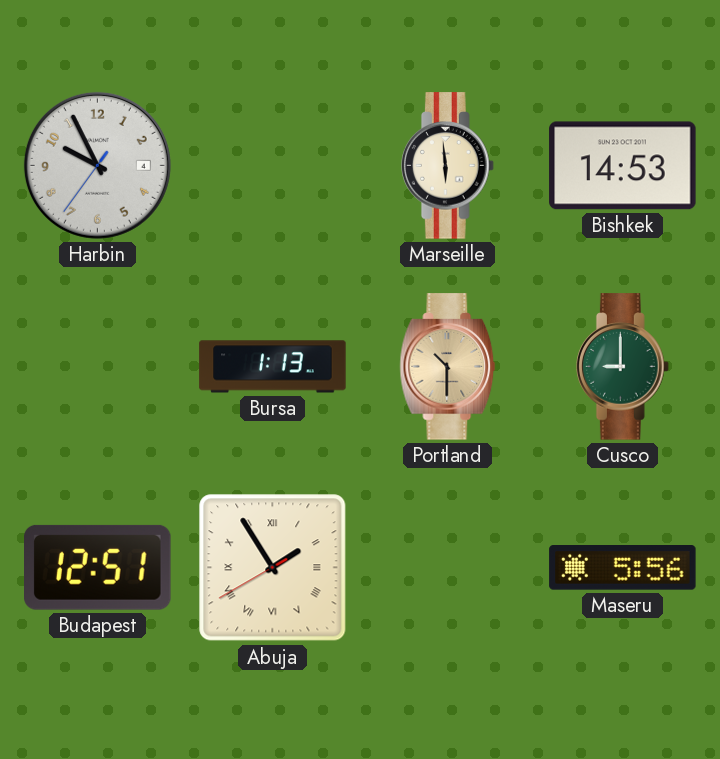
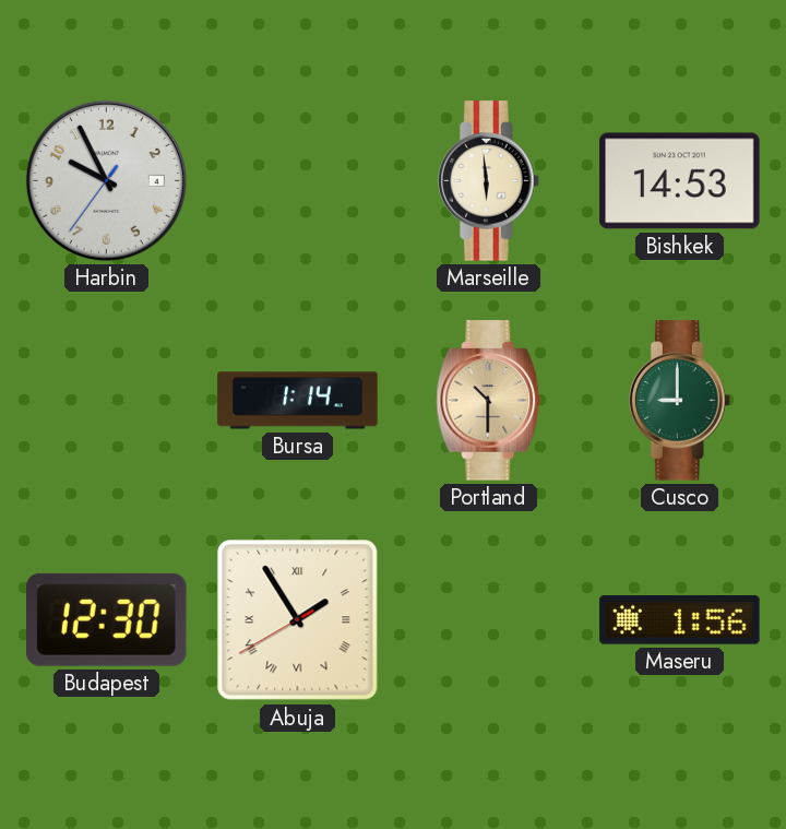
Bursa: 1:13 -> 1:14 (298, 401)
Budapest: 12:51 -> 12:30 (107, 619)
Maseru: 5:56 -> 1:56 (680, 620)
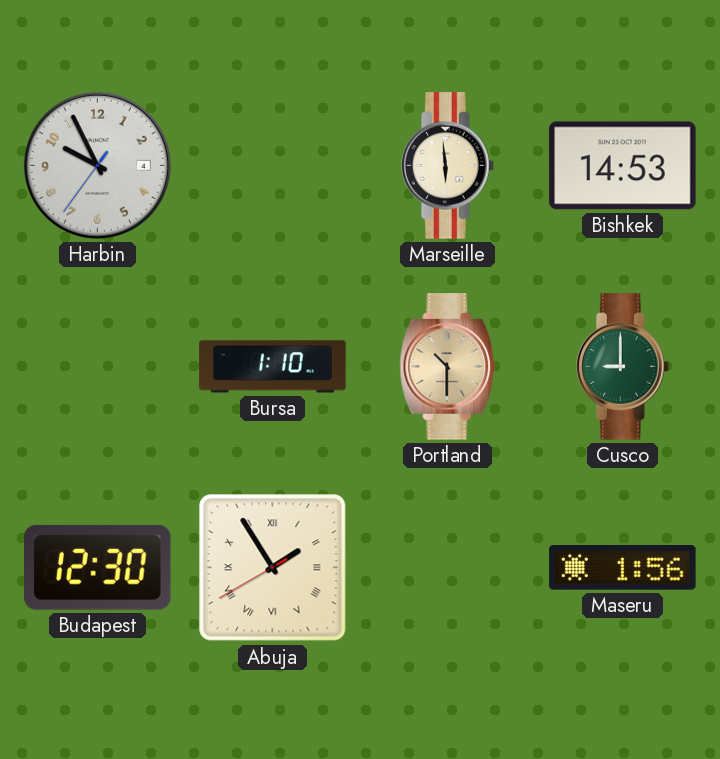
Bursa: 1:14 -> 1:10 (273, 367)
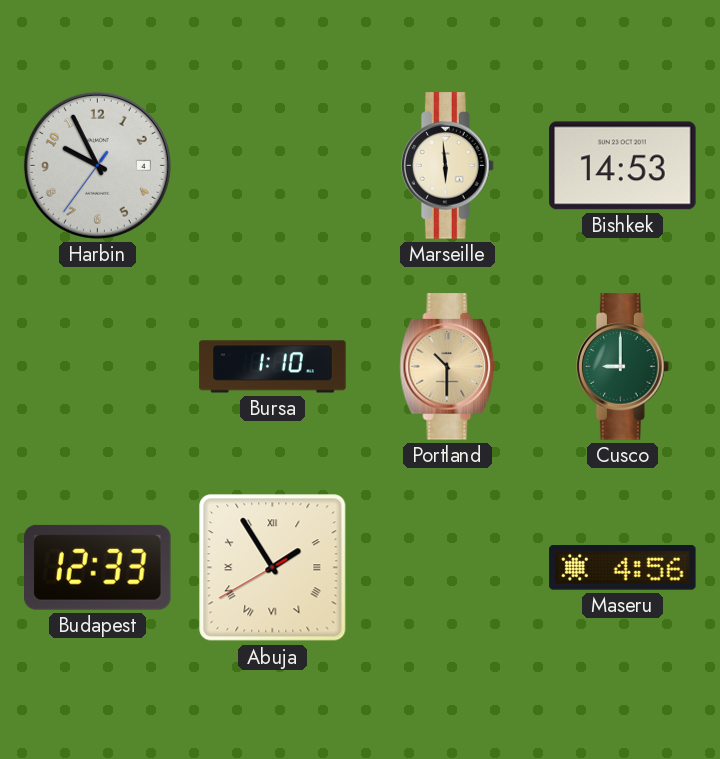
Budapest: 12:30 -> 12:33 (98, 567)
Maseru: 1:56 -> 4:56 (623, 568)
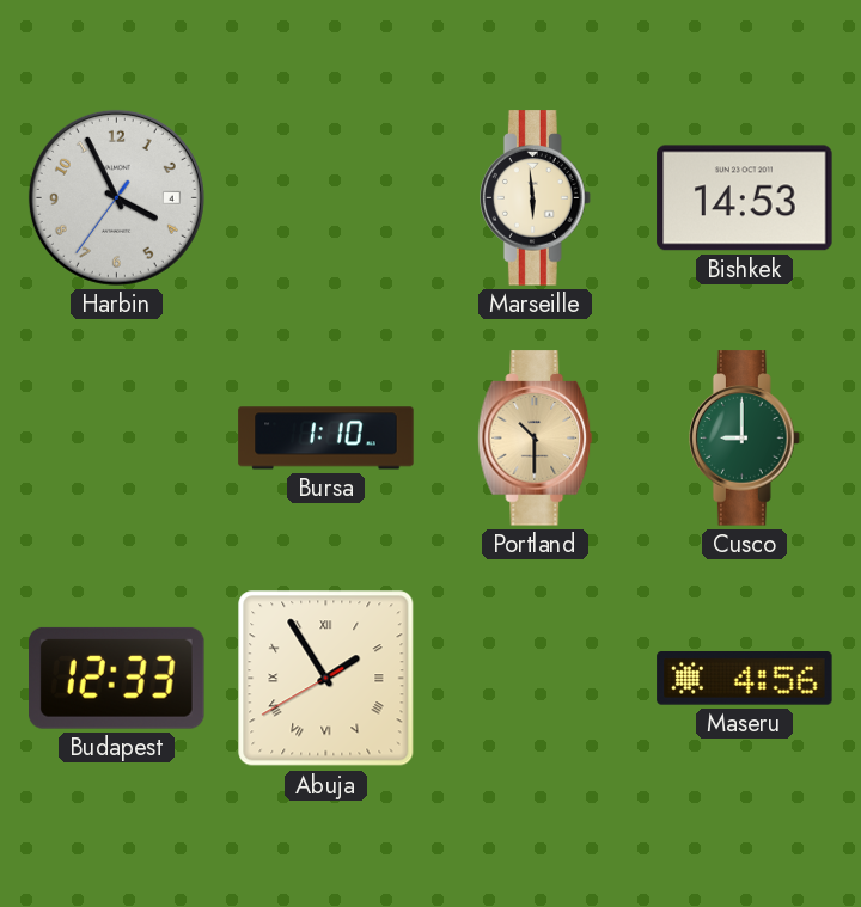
Harbin: 9:55 -> 3:55 (116, 197)
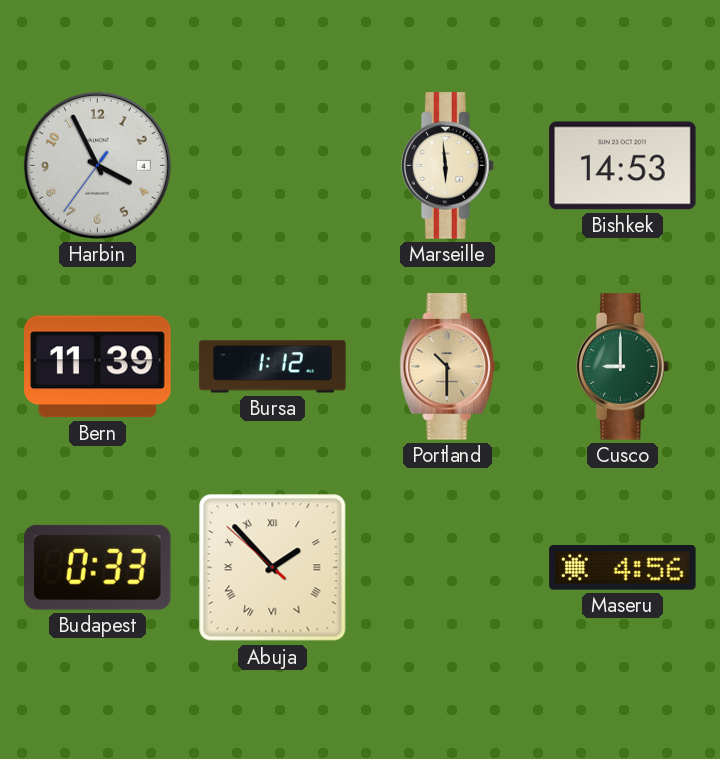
Bern: none -> 11:39 (98, 367)
Bursa: 1:10 -> 1:12 (273, 367)
Budapest: 12:33 -> 0:33 (98, 567)
Abuja: 1:54 -> 1:52 (273, 568)
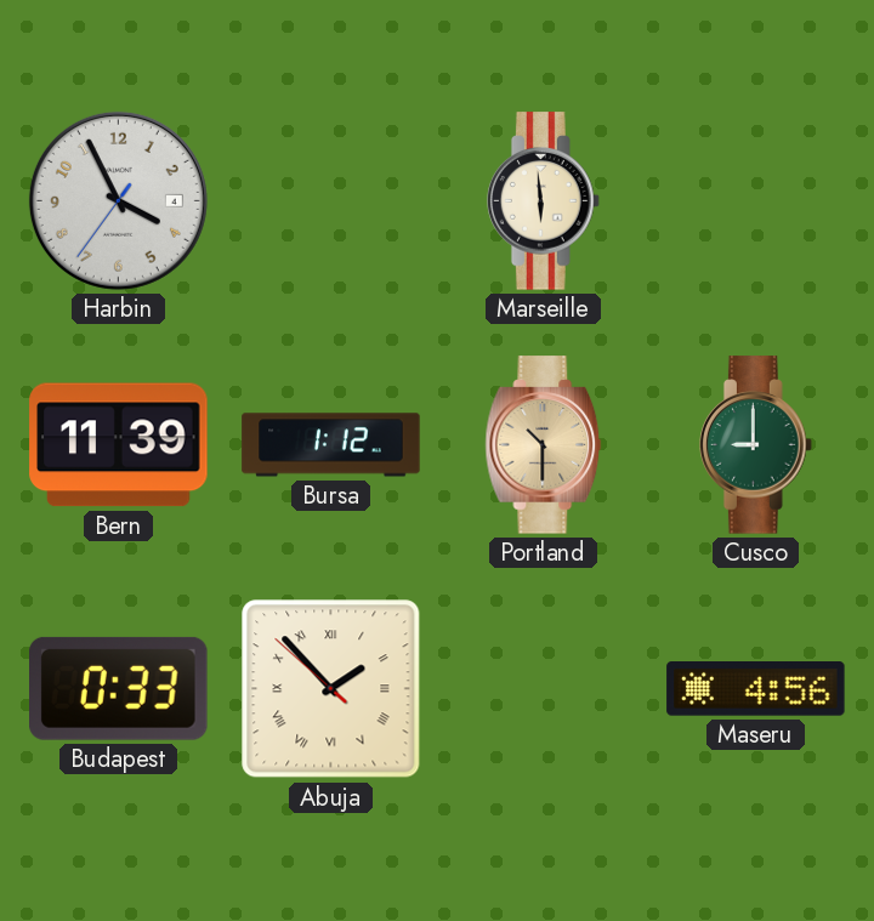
Bishkek: 14:53 -> none (623, 166)
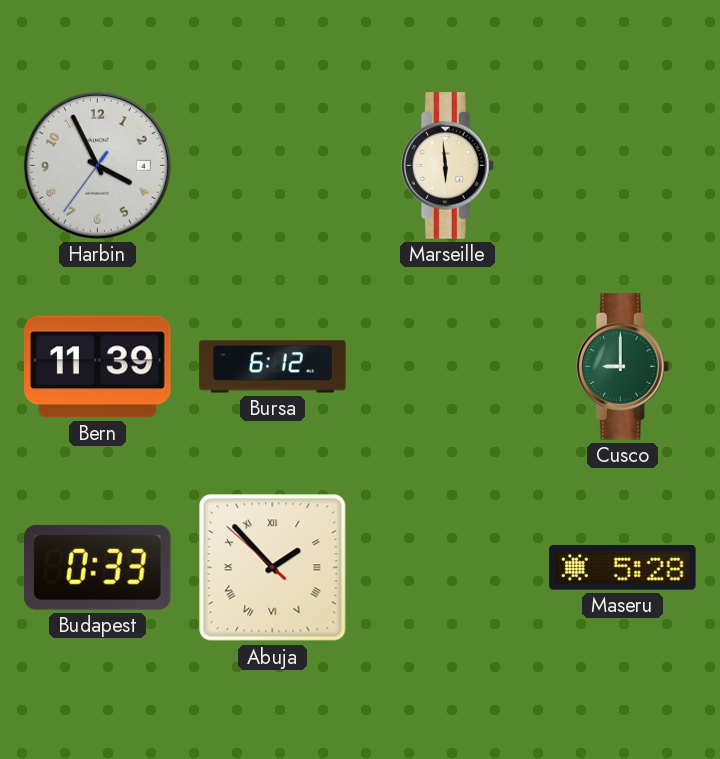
Bursa: 1:12 -> 6:12 (273, 367)
Portland: 10:30 -> none (544, 445)
Maseru: 4:56 -> 5:28 (623, 568)
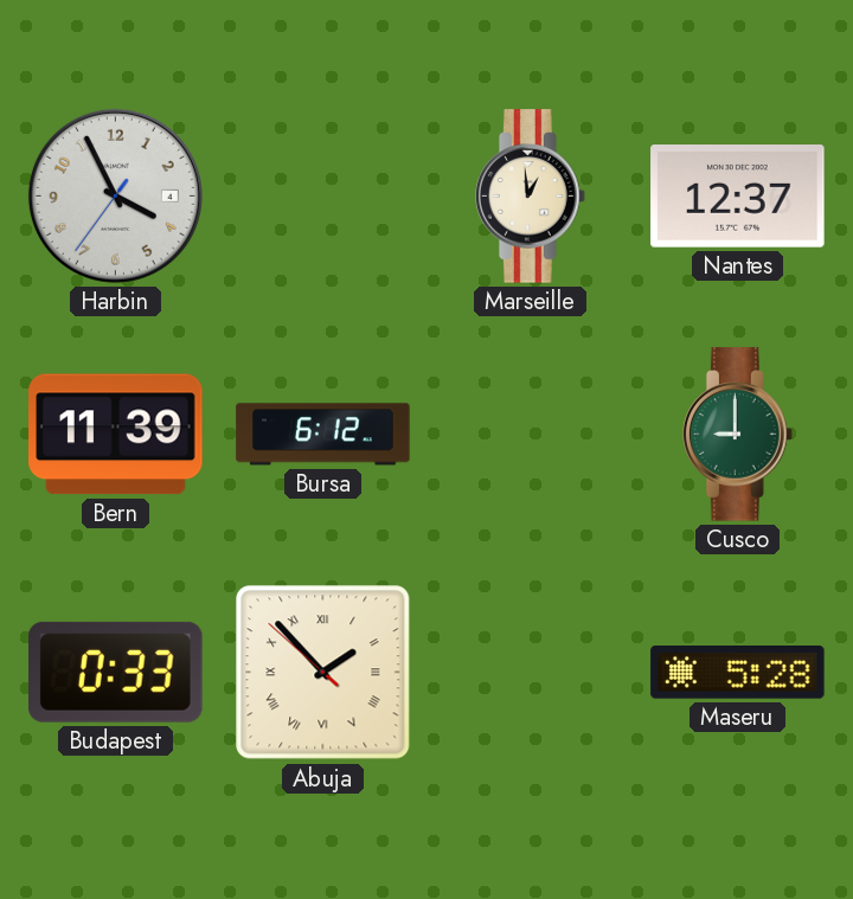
Marseille: 5:59 -> 12:59 (531, 197)
Nantes: none -> 12:37 (738, 197)
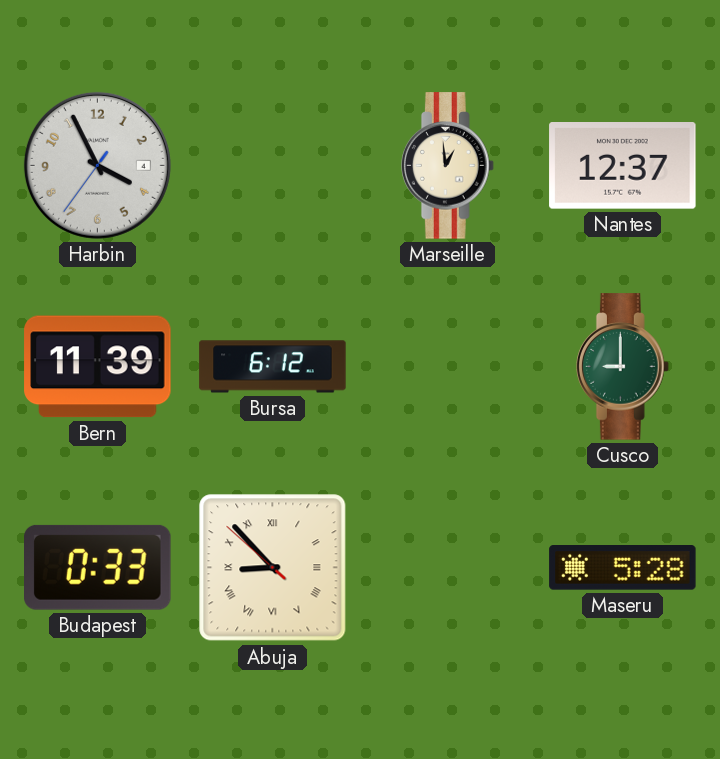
Abuja: 1:52 -> 8:52 (273, 568)
